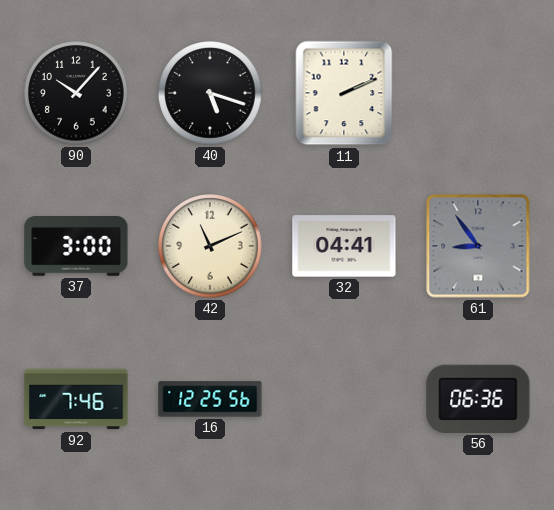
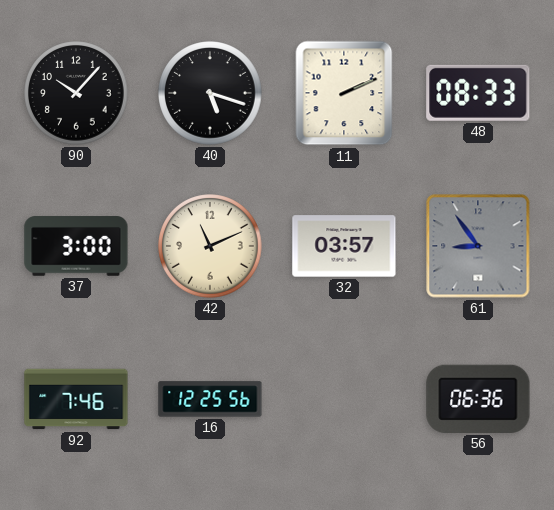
48: none -> 08:33 (478, 93)
32: 04:41 -> 03:57 (344, 246)
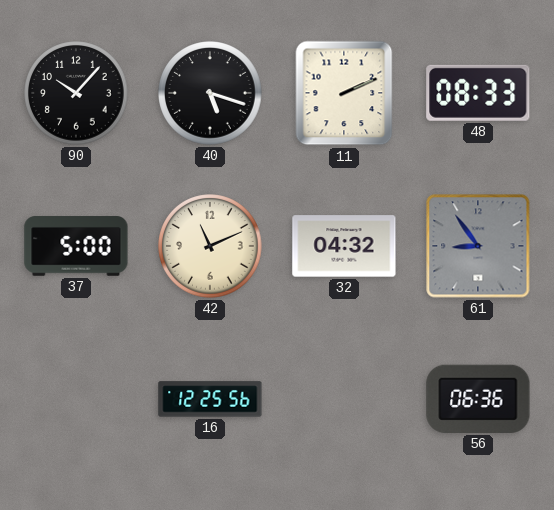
37: 3:00 -> 5:00 (76, 246)
32: 03:57 -> 04:32 (344, 246)
92: 7:46 -> none (76, 399)
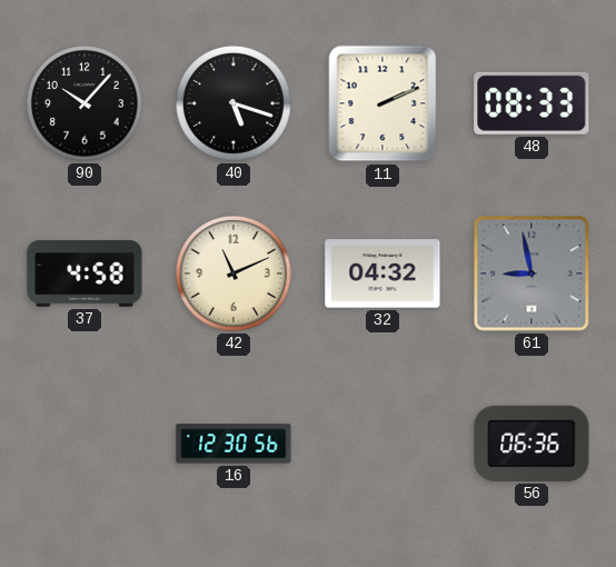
37: 5:00 -> 4:58 (85, 273)
61: 8:54 -> 8:58 (531, 273)
16: 12:25 -> 12:30 (234, 444)
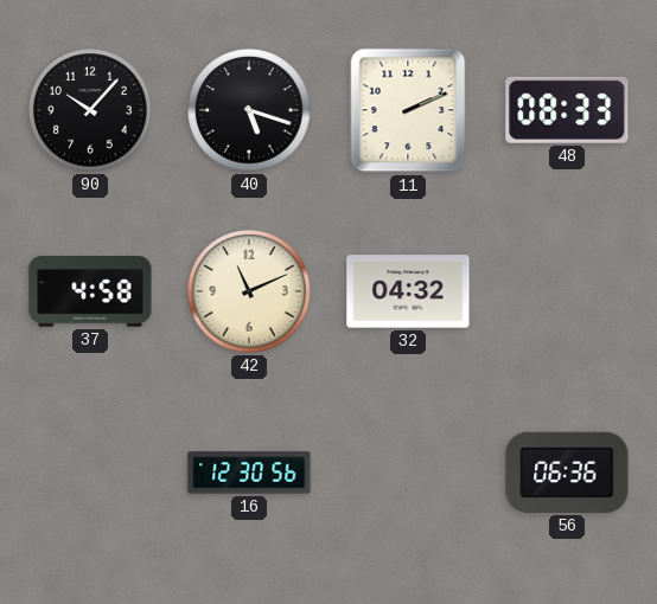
61: 8:58 -> none (531, 273)
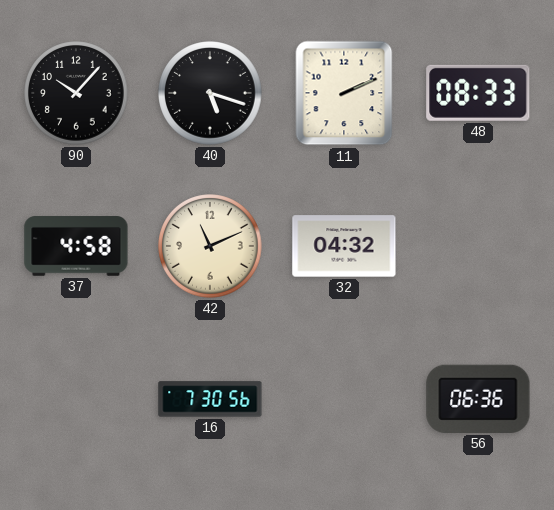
16: 12:30 -> 7:30 (210, 399)
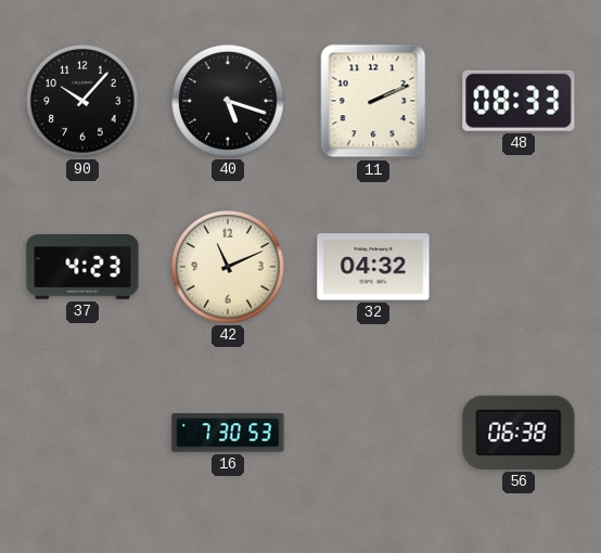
37: 4:58 -> 4:23 (82, 267)
16: 7:30:56 -> 7:30:53 (228, 433)
56: 06:36 -> 06:38 (519, 433)
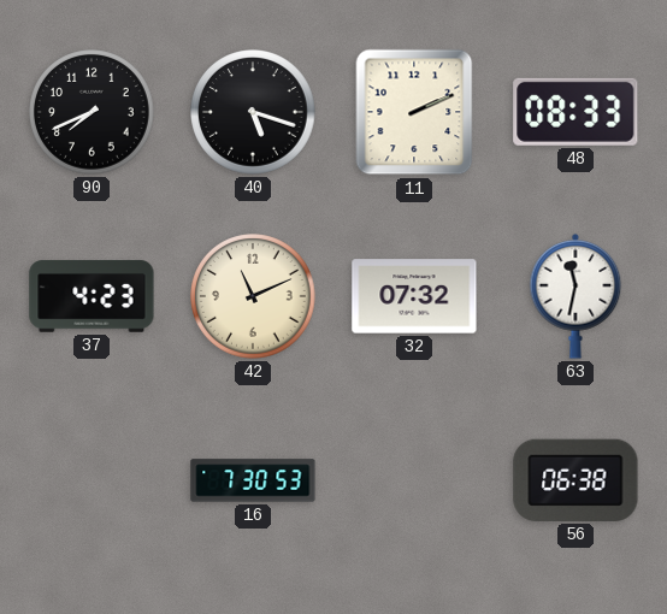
90: 10:07 -> 7:41 (92, 112)
32: 04:32 -> 07:32 (414, 296)
63: none -> 11:32 (575, 296)
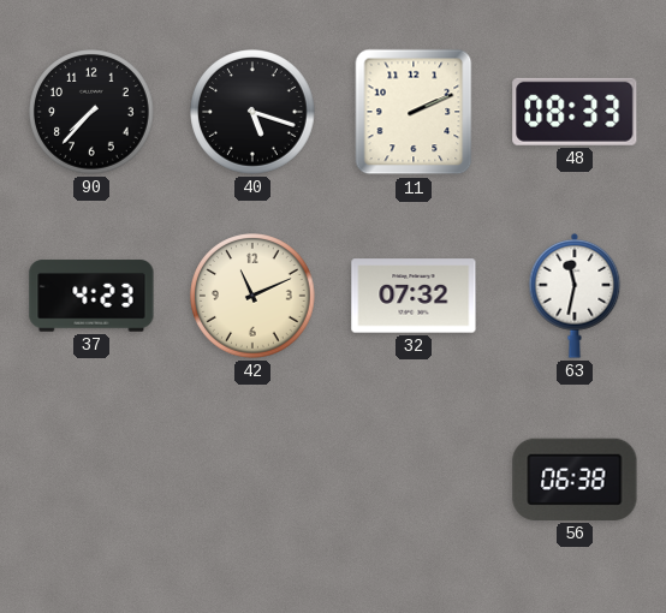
90: 7:41 -> 7:37 (91, 112)
16: 7:30 -> none (253, 480)
